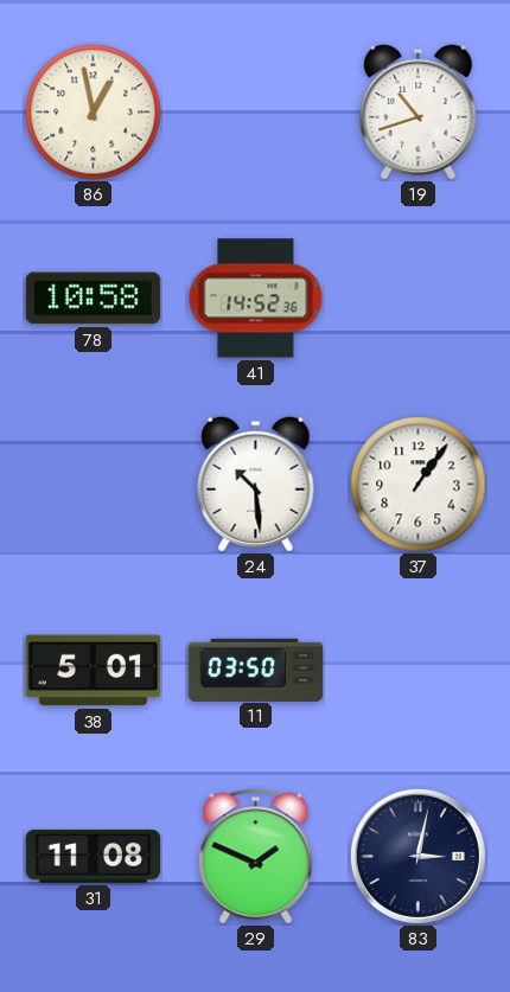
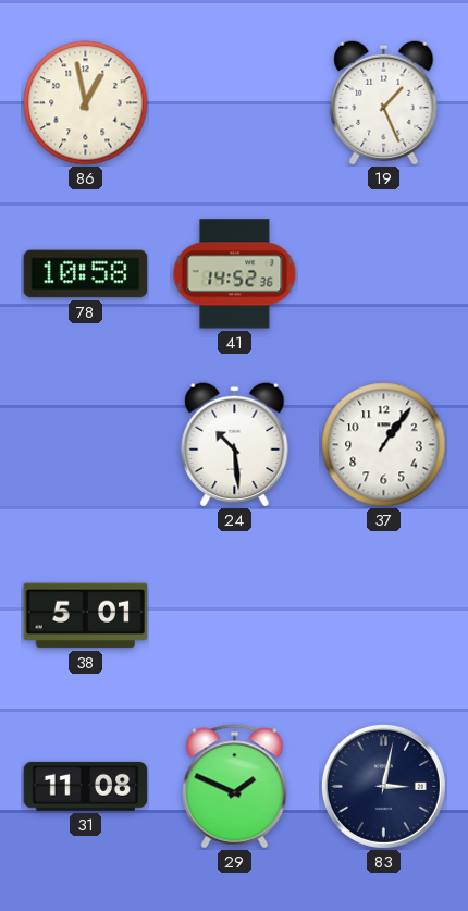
19: 10:42 -> 1:26 (384, 102)
11: 03:50 -> none (256, 670)
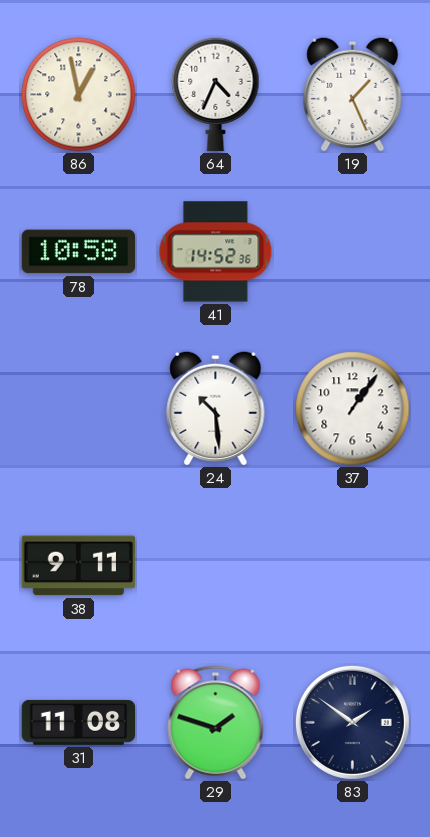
64: none -> 4:34 (216, 95)
38: 5:01 -> 9:11 (79, 566)
29: 1:49 -> 1:48 (216, 723)
83: 3:02 -> 1:51 (352, 722)
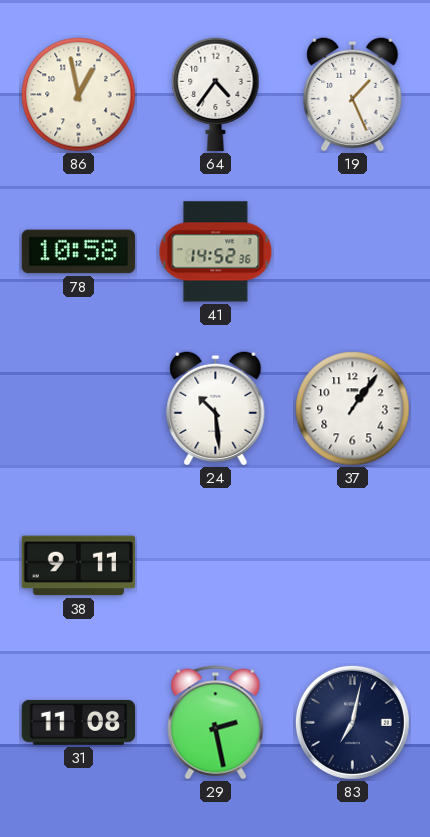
64: 4:34 -> 4:36 (216, 95)
29: 1:48 -> 2:28 (216, 723)
83: 1:51 -> 7:02 (352, 722)
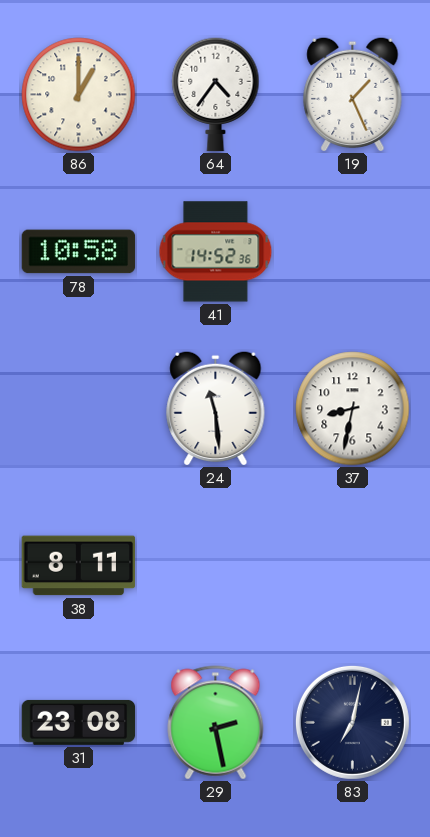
86: 12:58 -> 1:00 (79, 95)
24: 10:29 -> 11:29 (216, 408)
37: 1:06 -> 8:32 (353, 409)
38: 9:11 -> 8:11 (79, 566)
31: 11:08 -> 23:08 (79, 722)
